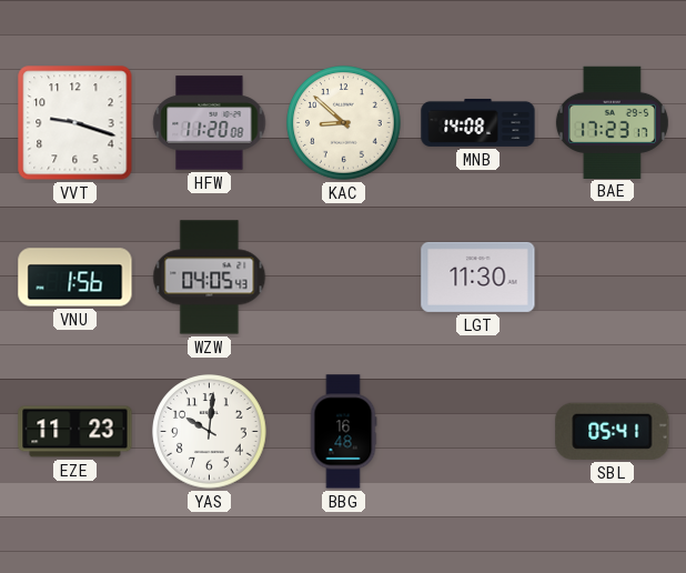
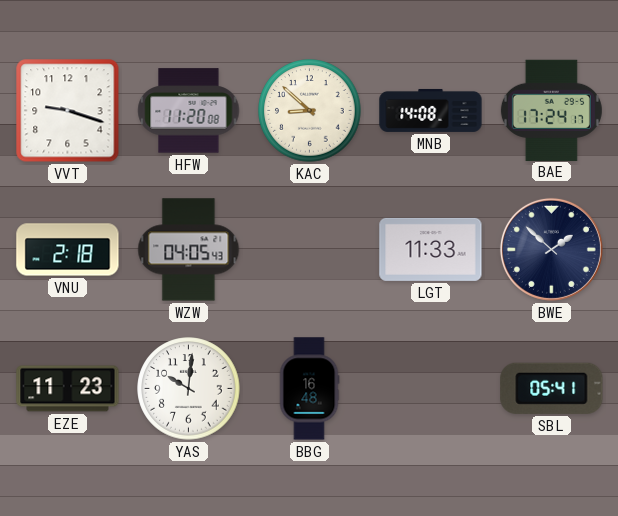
BAE: 17:23 -> 17:24 (551, 110)
VNU: 1:56 -> 2:18 (68, 250)
LGT: 11:30 -> 11:33 (431, 249)
BWE: none -> 1:52 (551, 249)
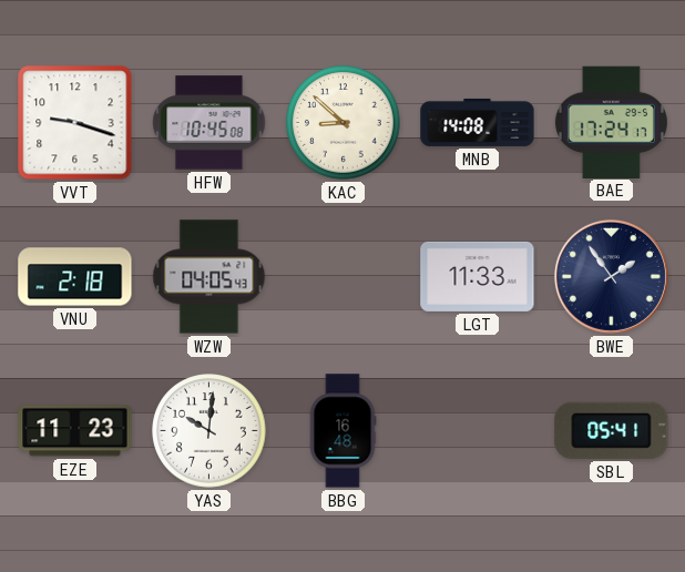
HFW: 11:20 -> 10:45 (209, 123)
BWE: 1:52 -> 1:54 (611, 276)
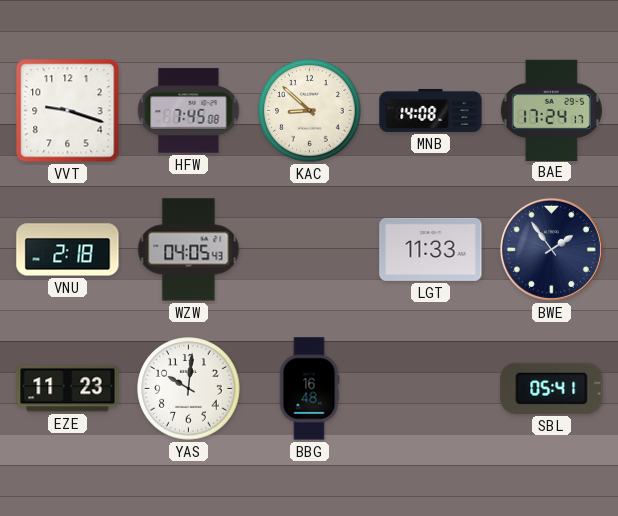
HFW: 10:45 -> 7:45 (189, 111)
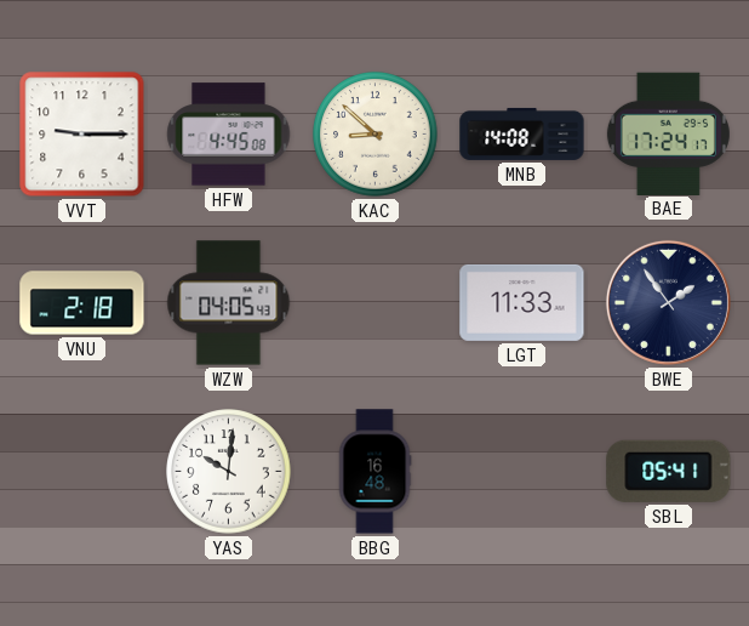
VVT: 9:18 -> 9:15 (82, 135)
HFW: 7:45 -> 4:45 (229, 135)
EZE: 11:23 -> none (68, 389)
